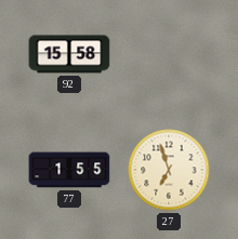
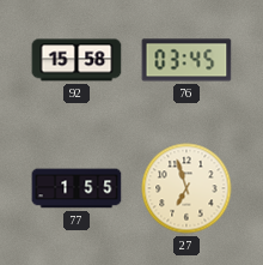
76: none -> 03:45 (186, 60)
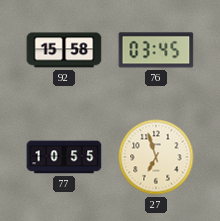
77: 1:55 -> 10:55 (64, 157)
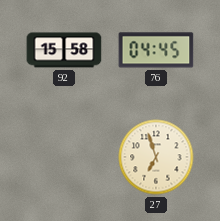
76: 03:45 -> 04:45 (156, 50)
77: 10:55 -> none (64, 157)
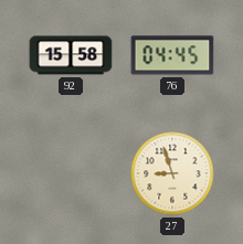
27: 6:57 -> 8:57 (172, 173)
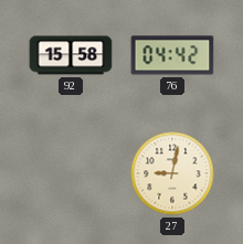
76: 04:45 -> 04:42 (172, 55)
27: 8:57 -> 9:02 (172, 173)
